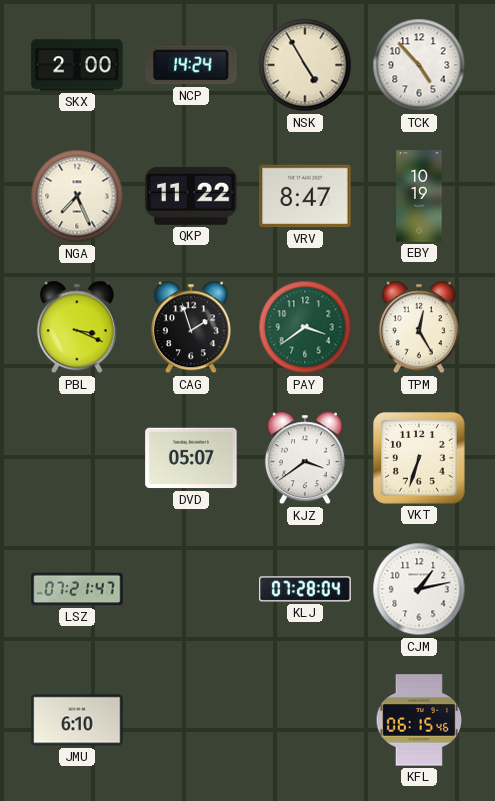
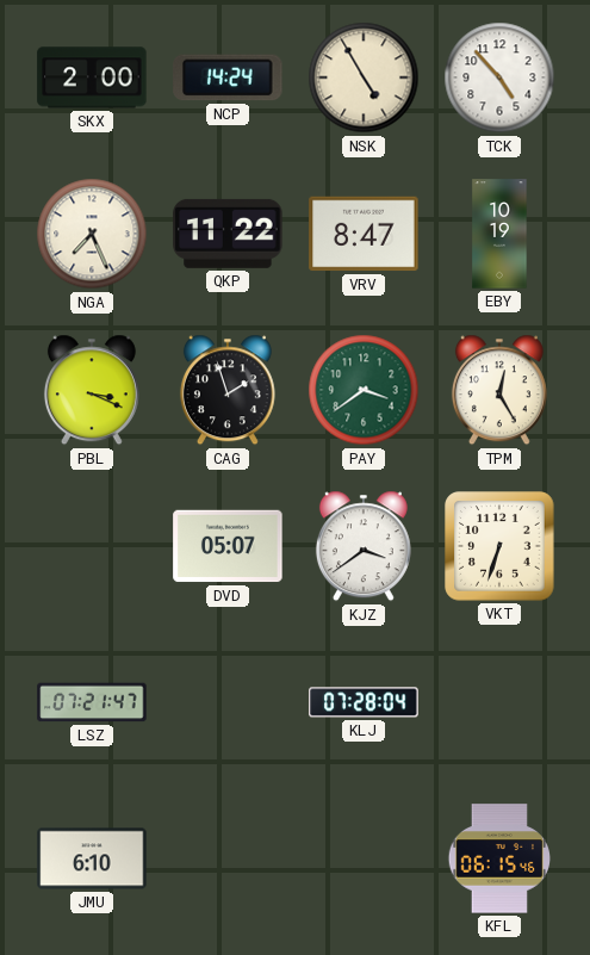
CJM: 1:13 -> none (419, 589)
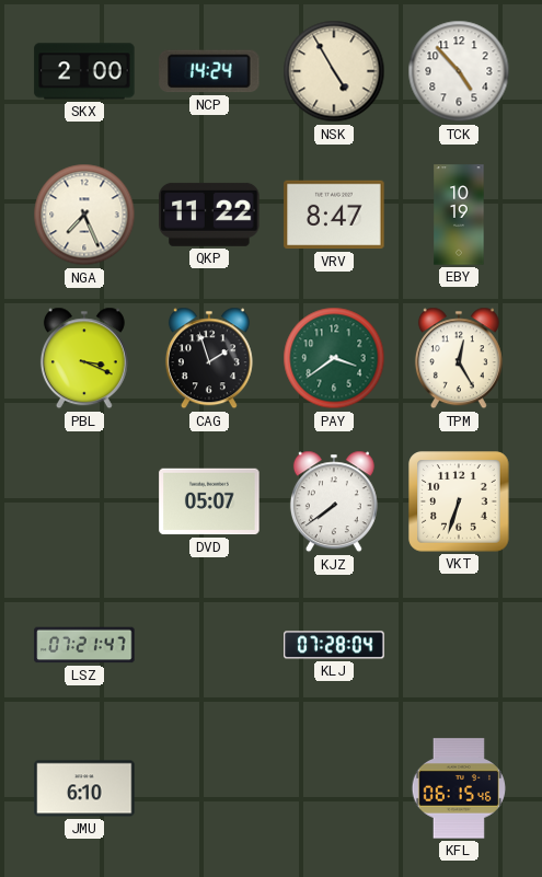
KJZ: 3:39 -> 7:39 (334, 501)
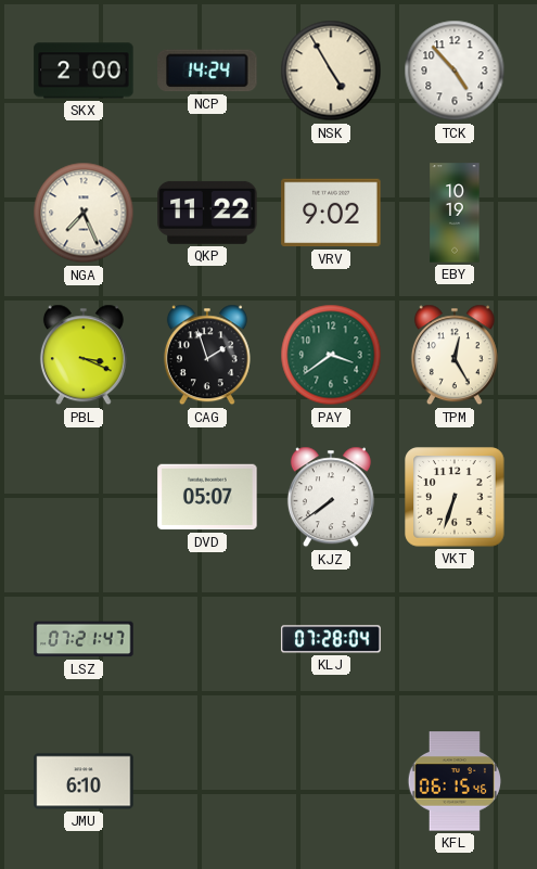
VRV: 8:47 -> 9:02 (331, 213)
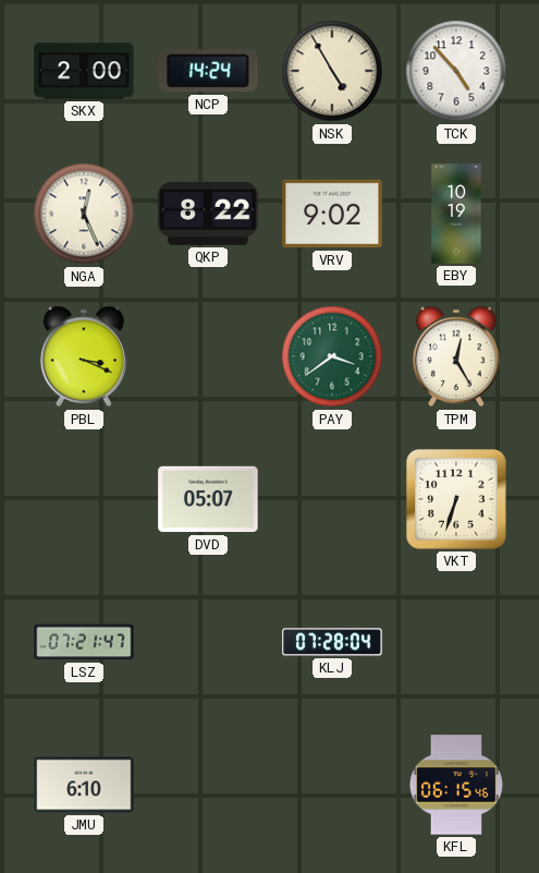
NGA: 7:26 -> 12:26 (84, 214)
QKP: 11:22 -> 8:22 (208, 214)
CAG: 1:57 -> none (207, 355)
KJZ: 7:39 -> none (331, 497)
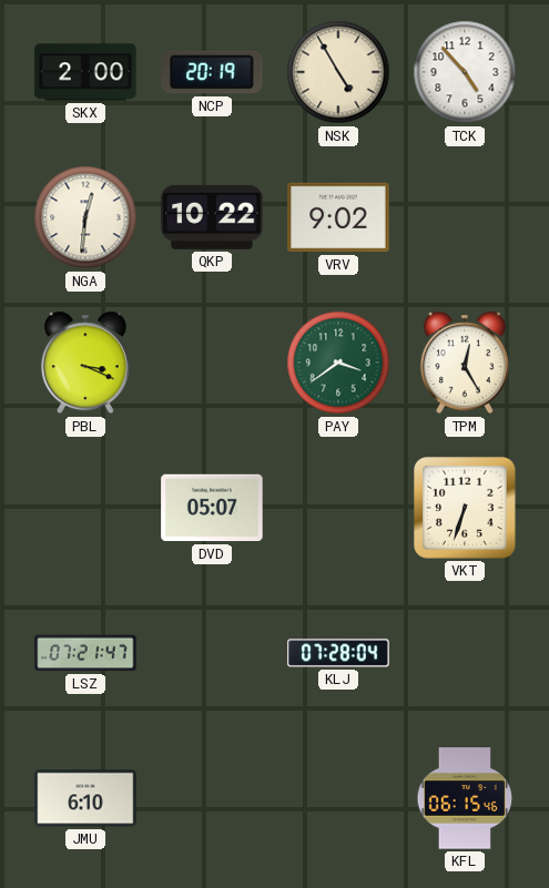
NCP: 14:24 -> 20:19 (212, 72)
NGA: 12:26 -> 12:31 (85, 217)
QKP: 8:22 -> 10:22 (212, 217)
EBY: 10:19 -> none (456, 214)
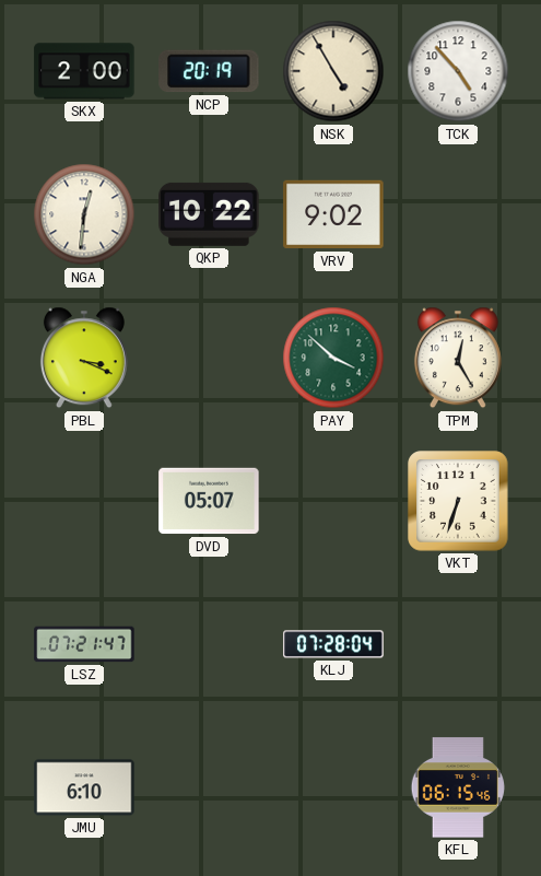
PAY: 3:39 -> 3:52 (333, 358)
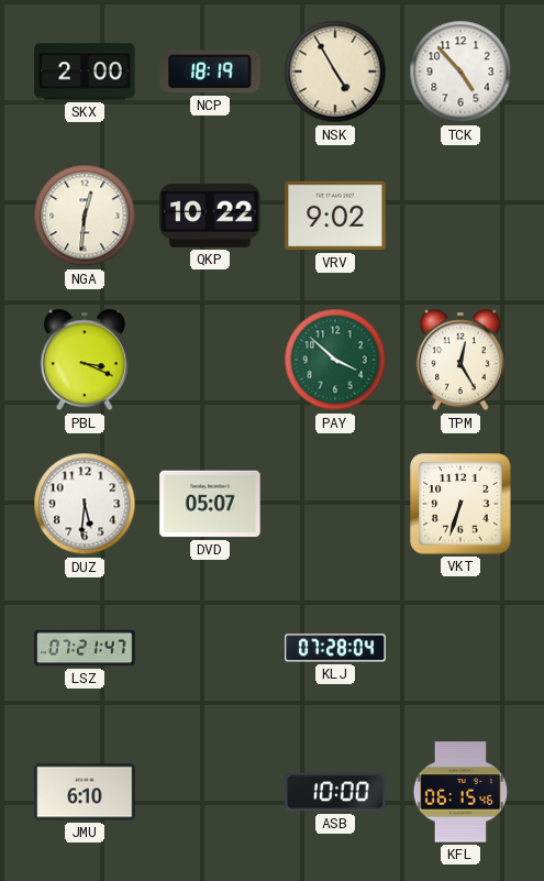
NCP: 20:19 -> 18:19 (210, 71)
DUZ: none -> 5:31 (85, 504)
ASB: none -> 10:00 (335, 792)
